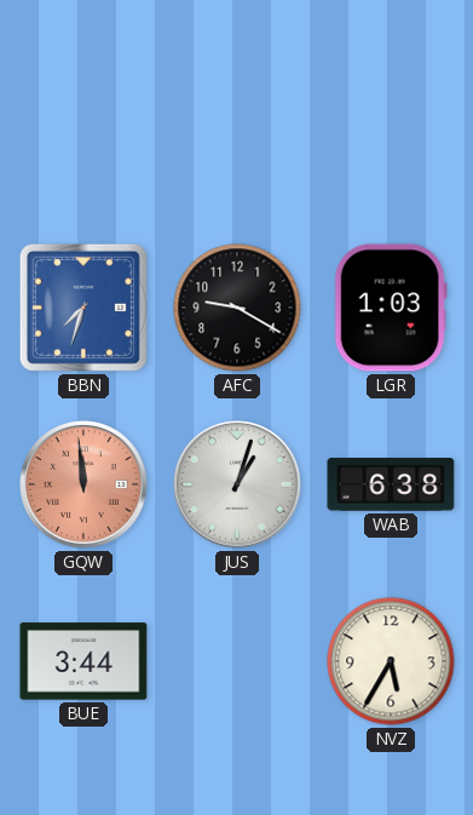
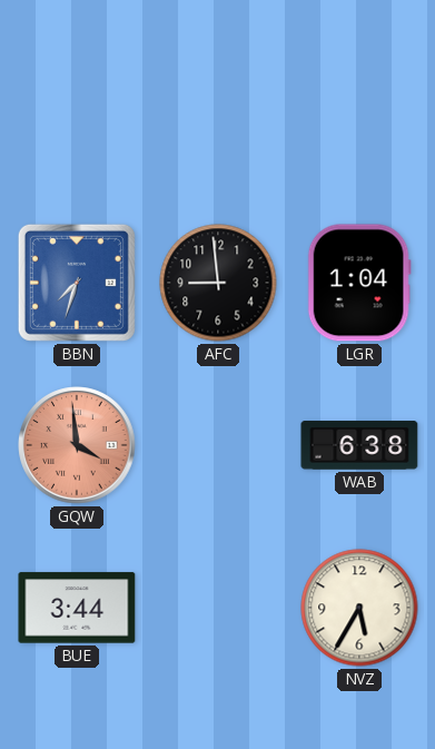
AFC: 9:20 -> 8:59 (218, 283)
LGR: 1:03 -> 1:04 (359, 283)
GQW: 11:59 -> 3:59 (77, 445)
JUS: 1:03 -> none (237, 484)
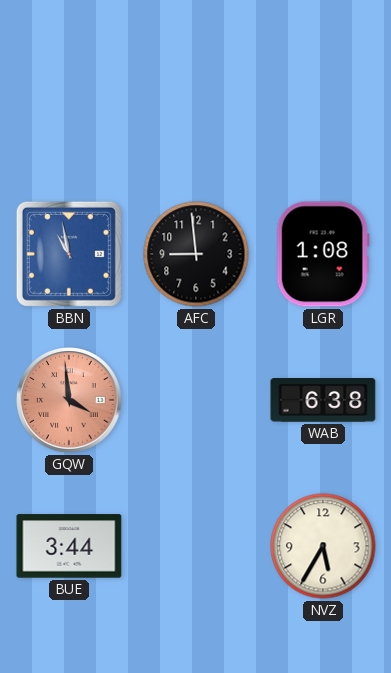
BBN: 7:33 -> 10:58 (69, 254)
LGR: 1:04 -> 1:08 (323, 254)
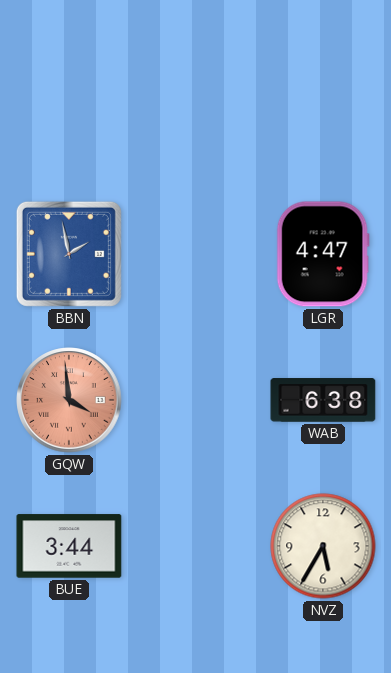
BBN: 10:58 -> 1:58 (69, 254)
AFC: 8:59 -> none (196, 254)
LGR: 1:08 -> 4:47 (323, 254)
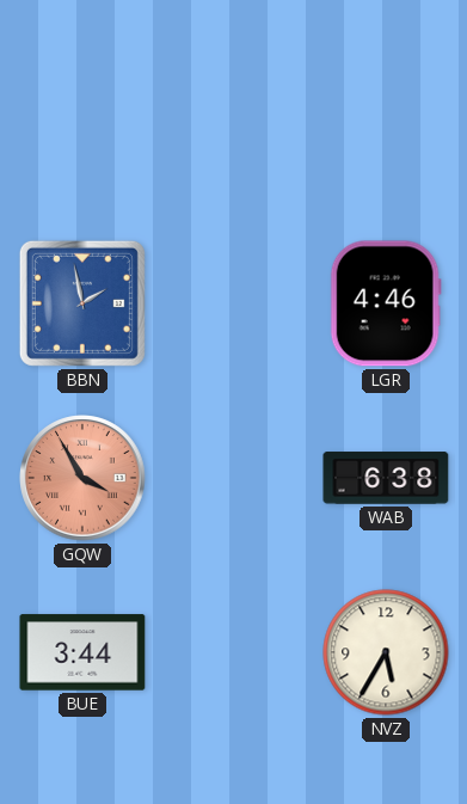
LGR: 4:47 -> 4:46 (386, 303)
GQW: 3:59 -> 3:55 (82, 478)
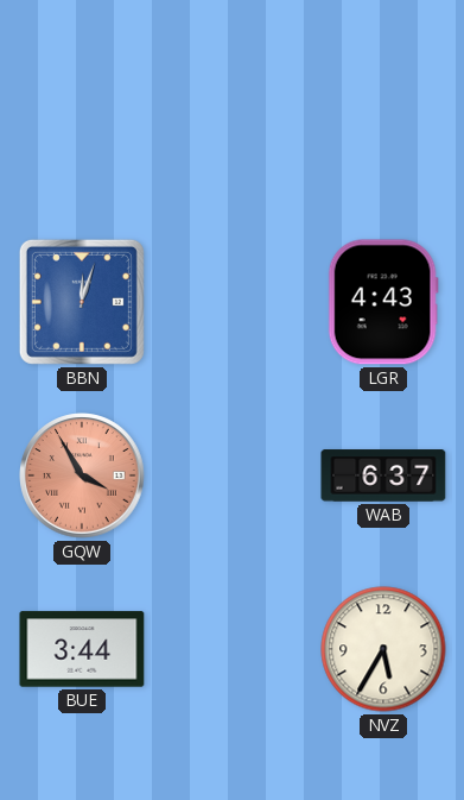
BBN: 1:58 -> 12:03 (82, 302)
LGR: 4:46 -> 4:43 (383, 302)
WAB: 6:38 -> 6:37 (383, 475)
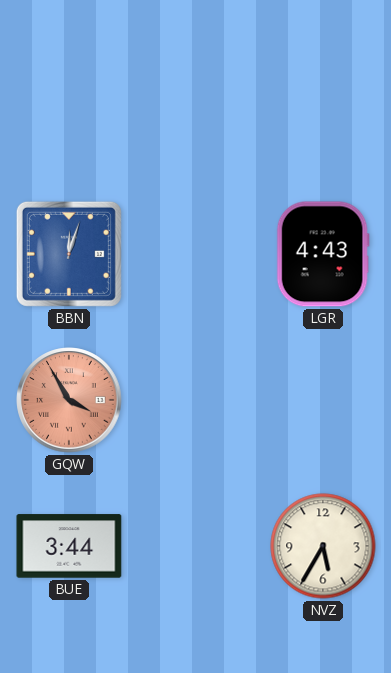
WAB: 6:37 -> none (383, 475)
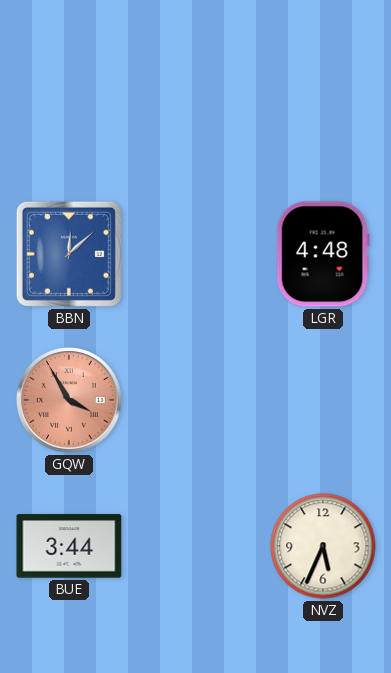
BBN: 12:03 -> 12:08 (69, 254)
LGR: 4:43 -> 4:48 (323, 254)
NVZ: 5:35 -> 5:34 (323, 546)
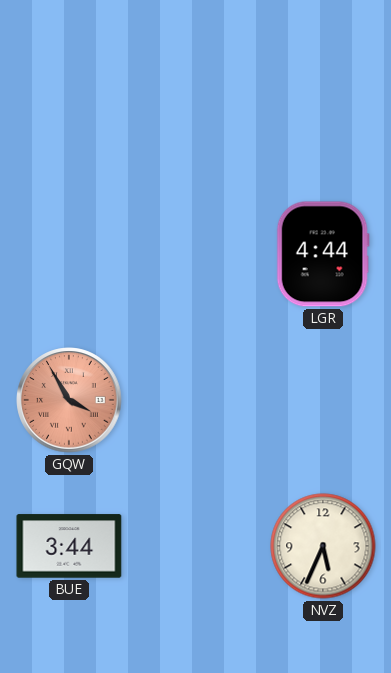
BBN: 12:08 -> none (69, 254)
LGR: 4:48 -> 4:44 (323, 254)
